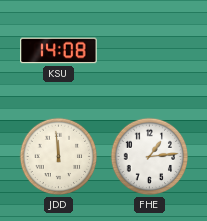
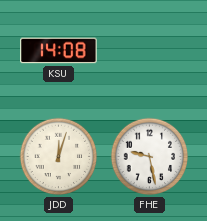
JDD: 11:59 -> 12:03 (59, 157)
FHE: 1:14 -> 9:28 (150, 157)
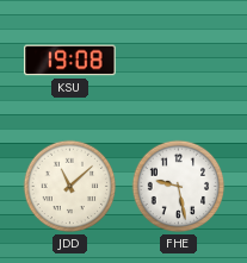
KSU: 14:08 -> 19:08 (70, 61)
JDD: 12:03 -> 11:08 (70, 187)
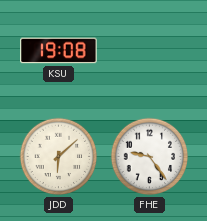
JDD: 11:08 -> 6:08 (59, 157)
FHE: 9:28 -> 9:24 (150, 157)
